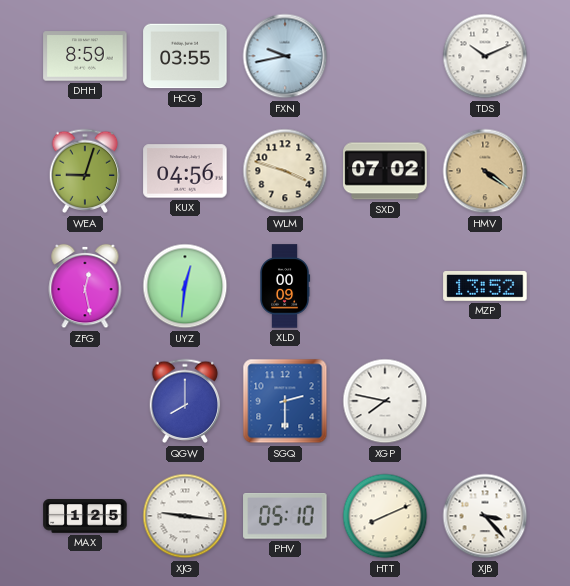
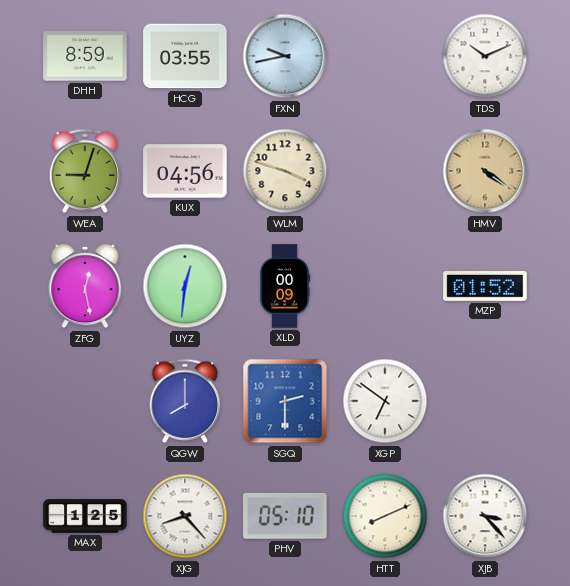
SXD: 07:02 -> none (385, 171)
MZP: 13:52 -> 01:52 (485, 287)
XGP: 7:47 -> 6:51 (385, 401)
XJG: 9:16 -> 8:23 (185, 516)
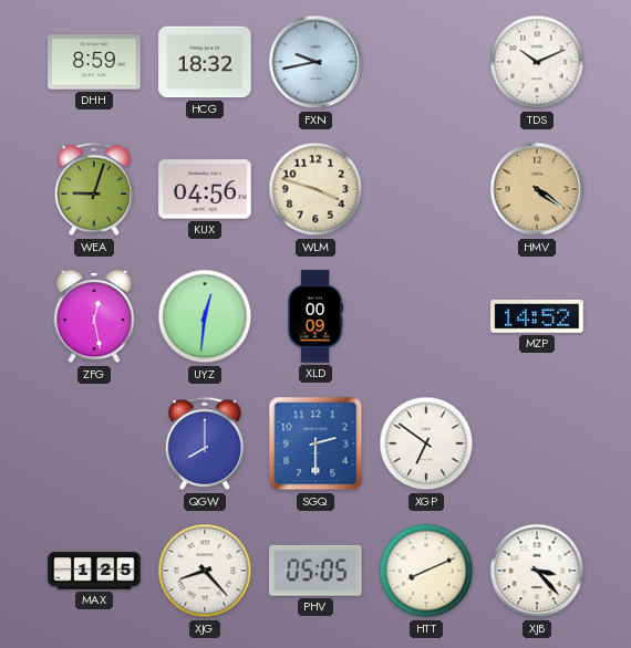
HCG: 03:55 -> 18:32 (205, 62)
MZP: 01:52 -> 14:52 (537, 317)
PHV: 05:10 -> 05:05 (316, 571)
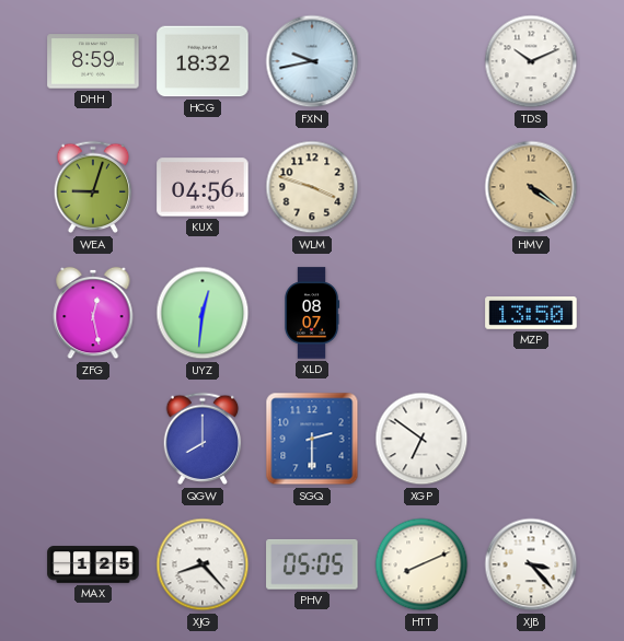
XLD: 00:09 -> 08:07 (313, 313)
MZP: 14:52 -> 13:50 (531, 314)
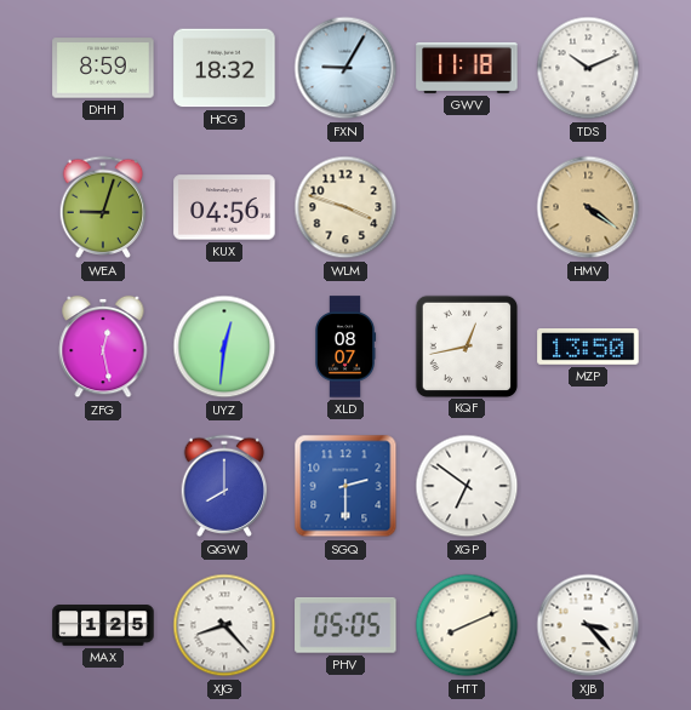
FXN: 9:43 -> 9:05 (345, 68)
GWV: none -> 11:18 (467, 68)
KQF: none -> 12:43 (466, 345)
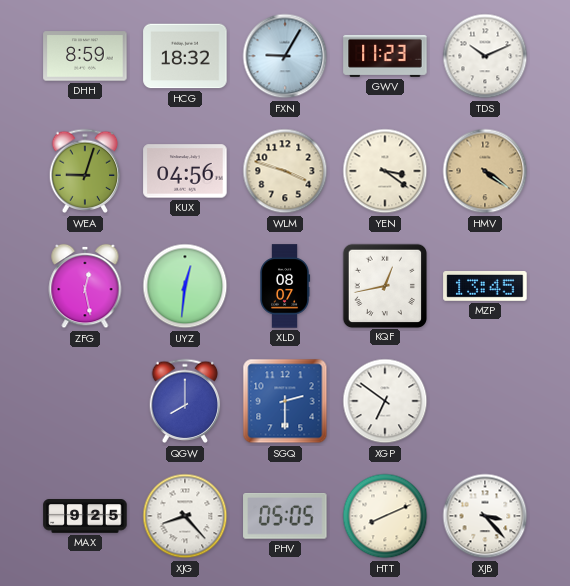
GWV: 11:18 -> 11:23 (385, 56)
YEN: none -> 3:21 (385, 171)
MZP: 13:50 -> 13:45 (485, 287)
MAX: 1:25 -> 9:25 (85, 516)
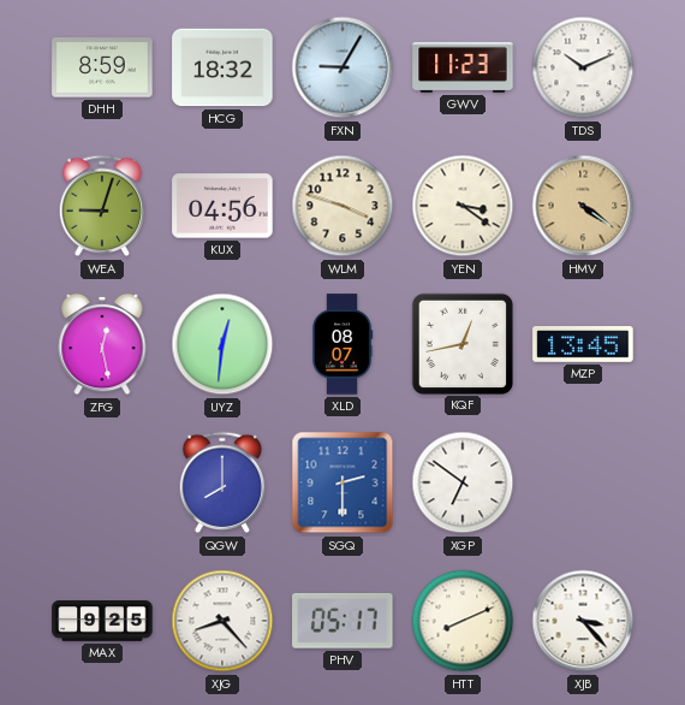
PHV: 05:05 -> 05:17 (342, 621)
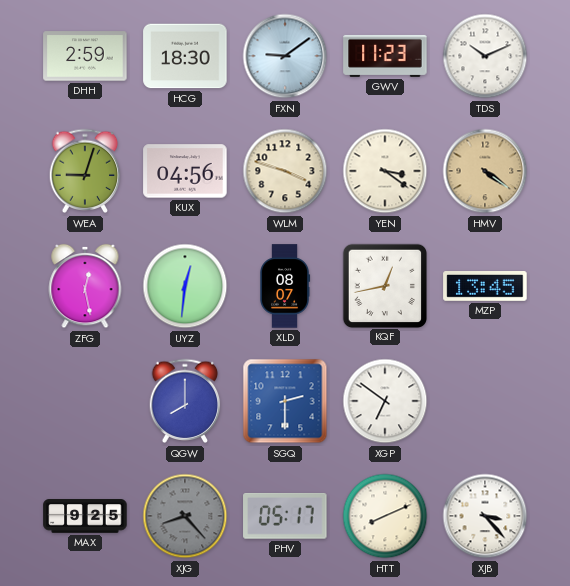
DHH: 8:59 -> 2:59 (85, 56)
HCG: 18:32 -> 18:30 (185, 56)
FXN: 9:05 -> 9:09 (285, 56)
XJG dial: white -> grey (185, 516)
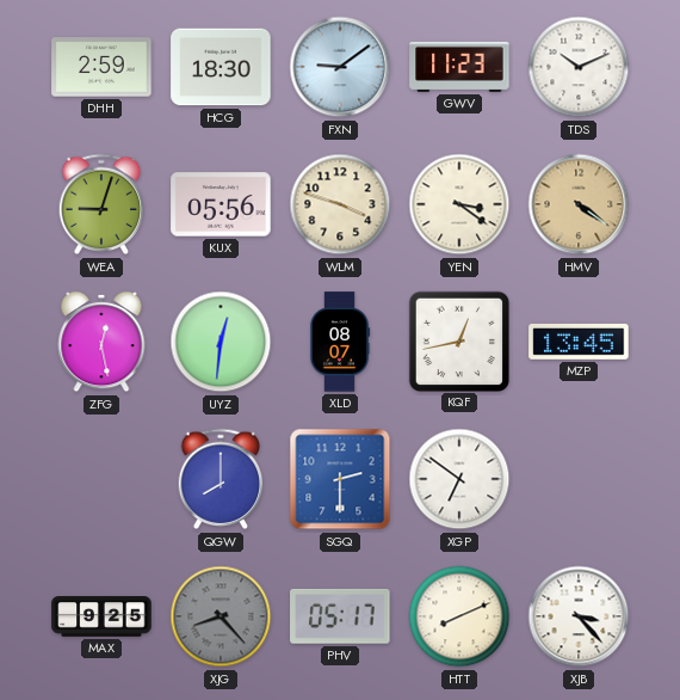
KUX: 04:56 -> 05:56 (221, 204)
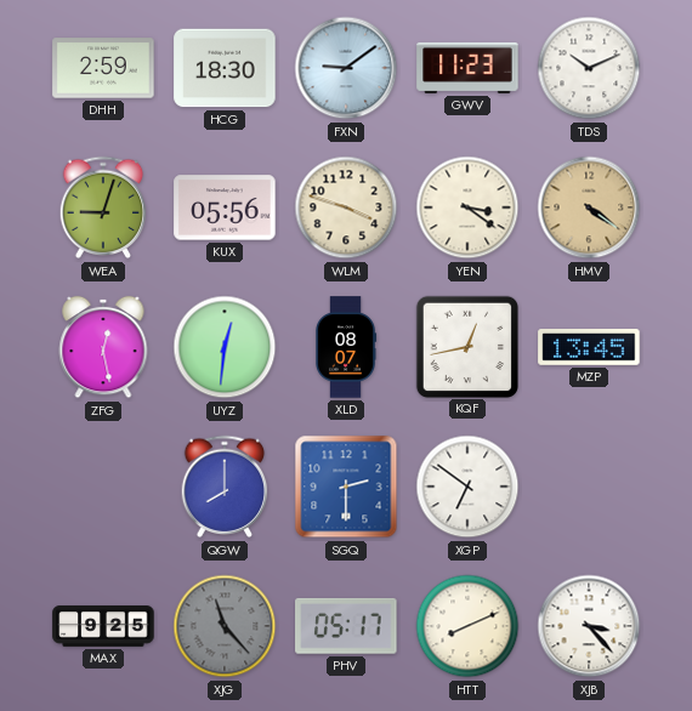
XJG: 8:23 -> 11:23 (225, 626)
